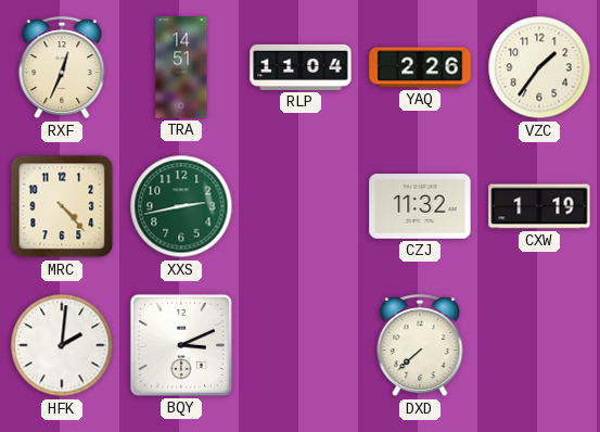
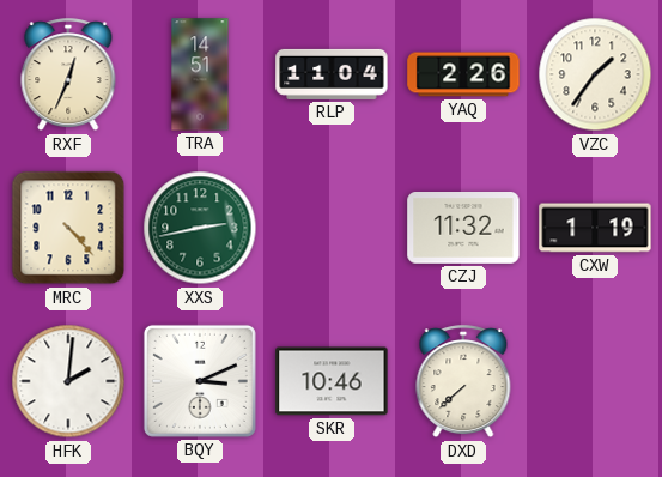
SKR: none -> 10:46 (332, 381)
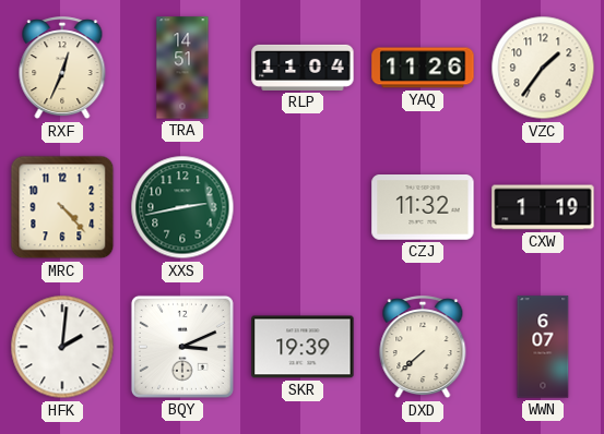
YAQ: 2:26 -> 11:26 (423, 68)
SKR: 10:46 -> 19:39 (303, 347)
WWN: none -> 6:07 (543, 347)
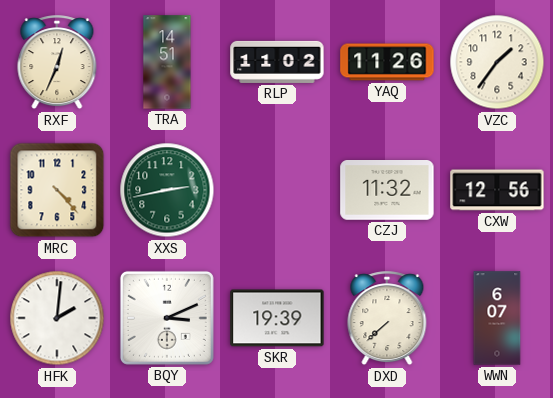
RLP: 11:04 -> 11:02 (277, 62)
CXW: 1:19 -> 12:56 (497, 190)
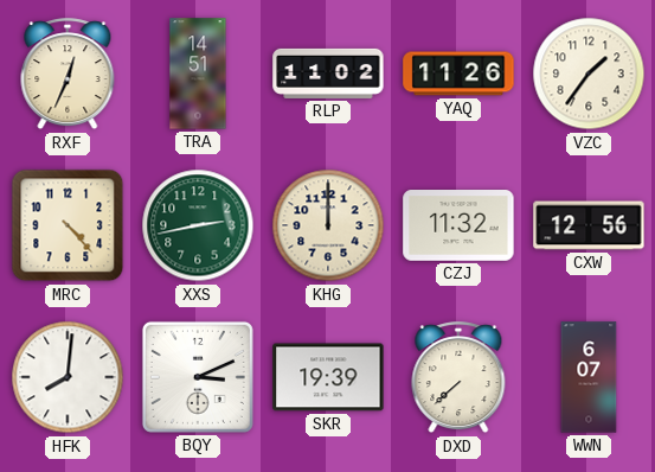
KHG: none -> 12:00 (328, 225)
HFK: 2:01 -> 8:01 (68, 377)
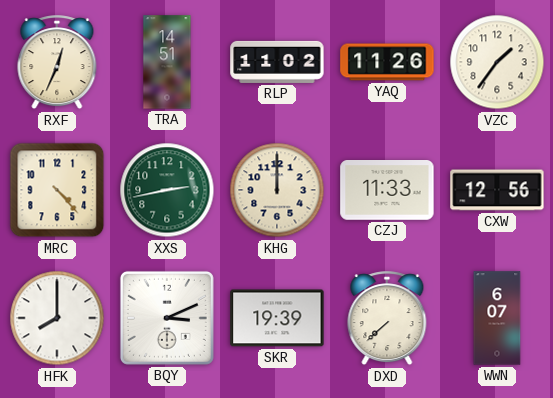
CZJ: 11:32 -> 11:33 (387, 191)
HFK: 8:01 -> 8:00 (57, 318)
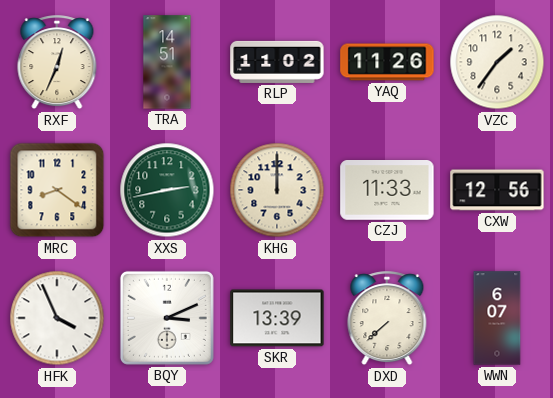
MRC: 4:23 -> 8:21 (57, 190)
HFK: 8:00 -> 3:56 (57, 318)
SKR: 19:39 -> 13:39 (277, 318)
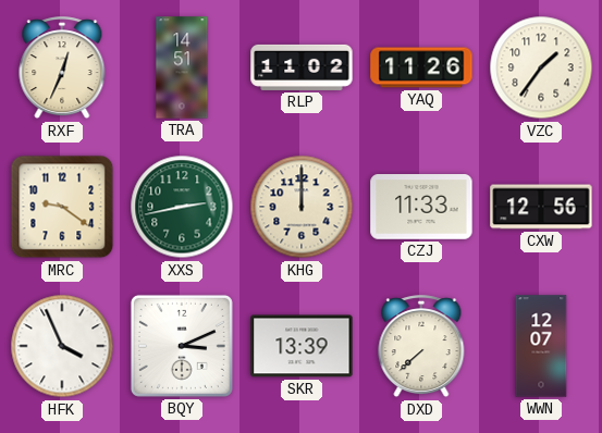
MRC: 8:21 -> 9:21 (62, 207)
WWN: 6:07 -> 12:07 (541, 346)
